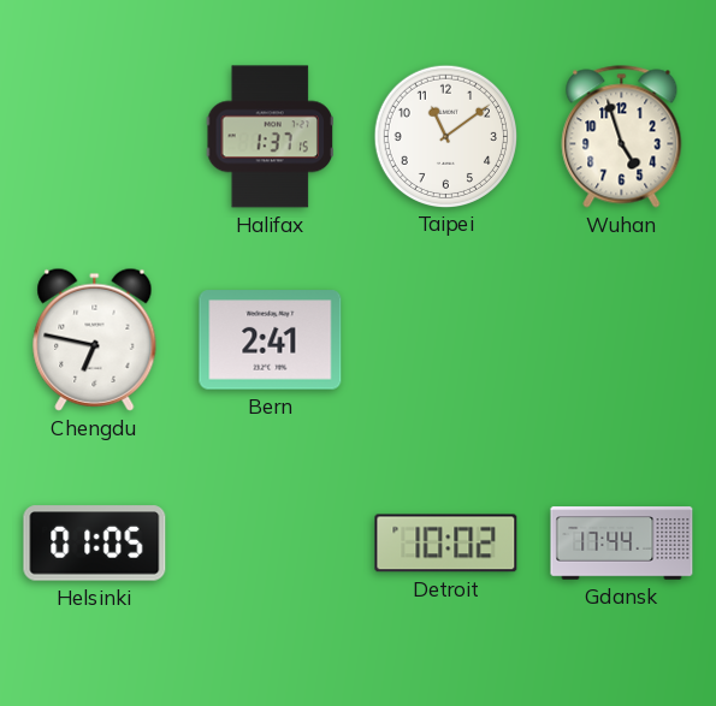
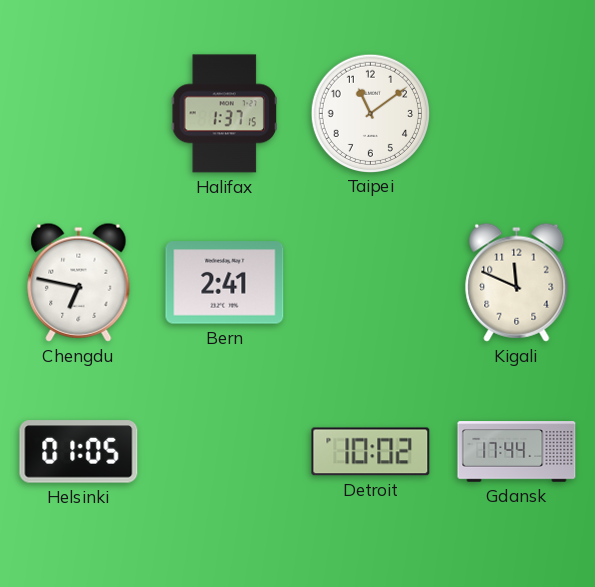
Wuhan: 4:57 -> none (622, 137)
Kigali: none -> 11:49 (517, 282)
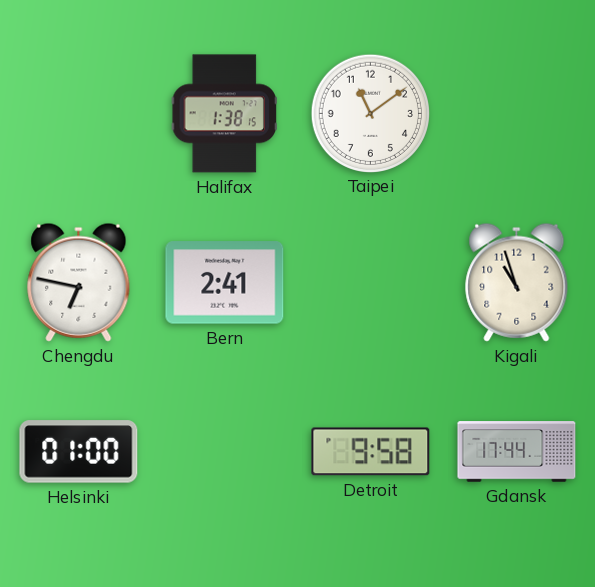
Halifax: 1:37 -> 1:38 (224, 114)
Kigali: 11:49 -> 10:57 (517, 282)
Helsinki: 01:05 -> 01:00 (79, 452)
Detroit: 10:02 -> 9:58 (371, 452)
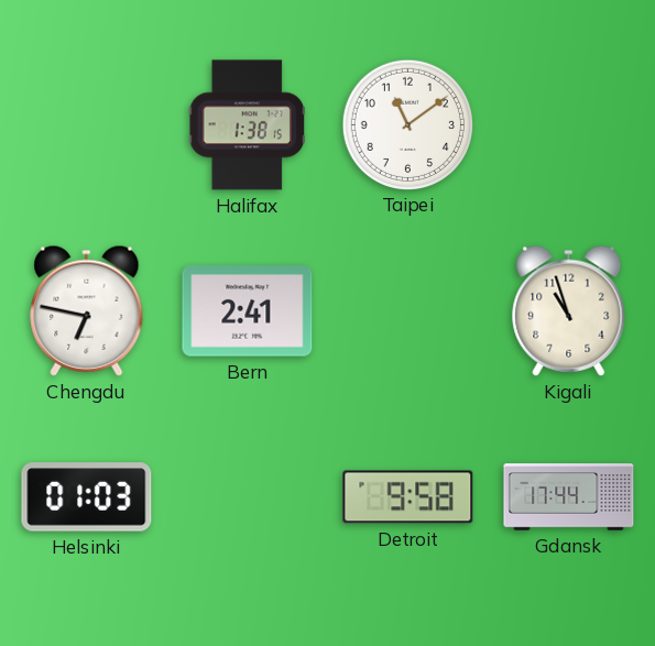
Helsinki: 01:00 -> 01:03 (87, 497)
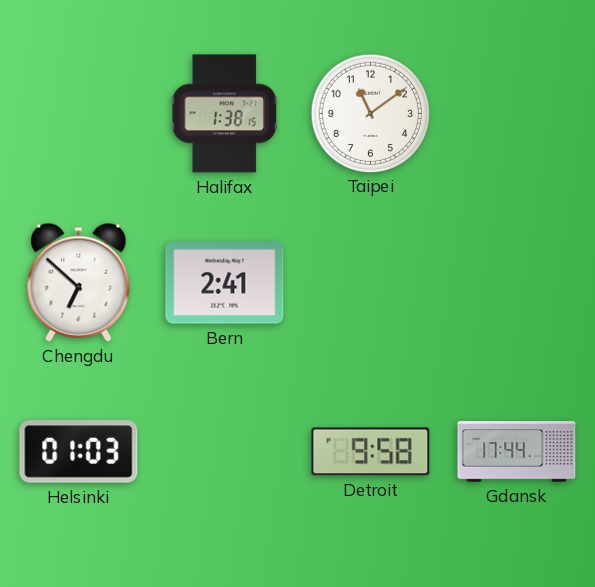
Chengdu: 6:47 -> 6:52 (79, 282)
Kigali: 10:57 -> none (569, 310)
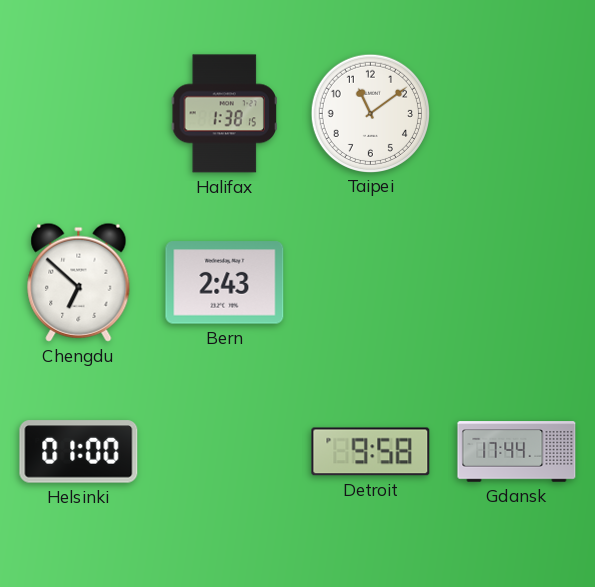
Bern: 2:41 -> 2:43 (225, 283)
Helsinki: 01:03 -> 01:00 (79, 452)
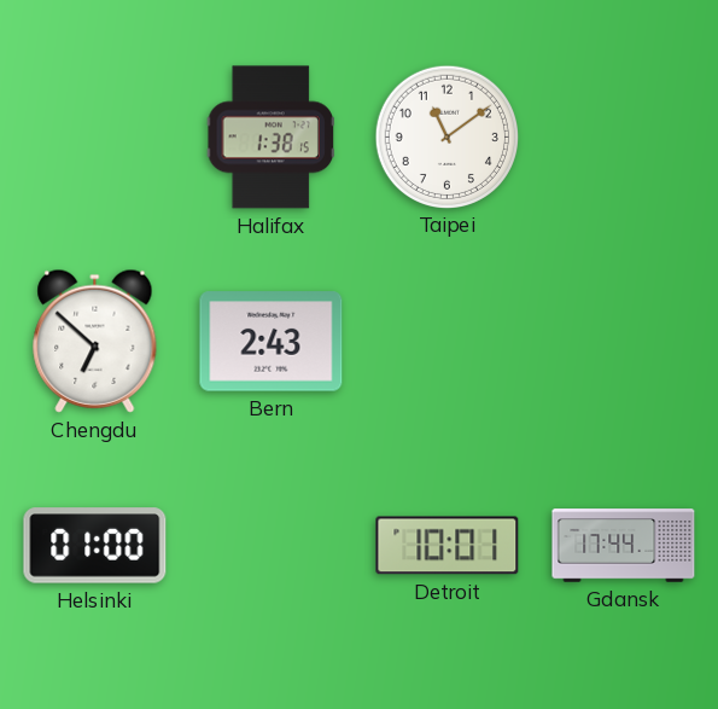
Detroit: 9:58 -> 10:01 (448, 546)
